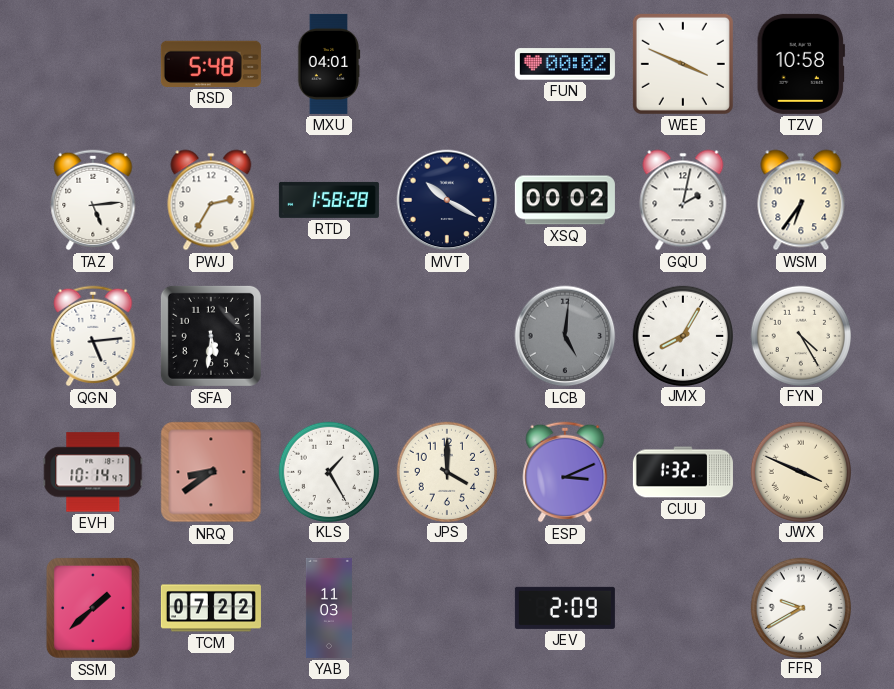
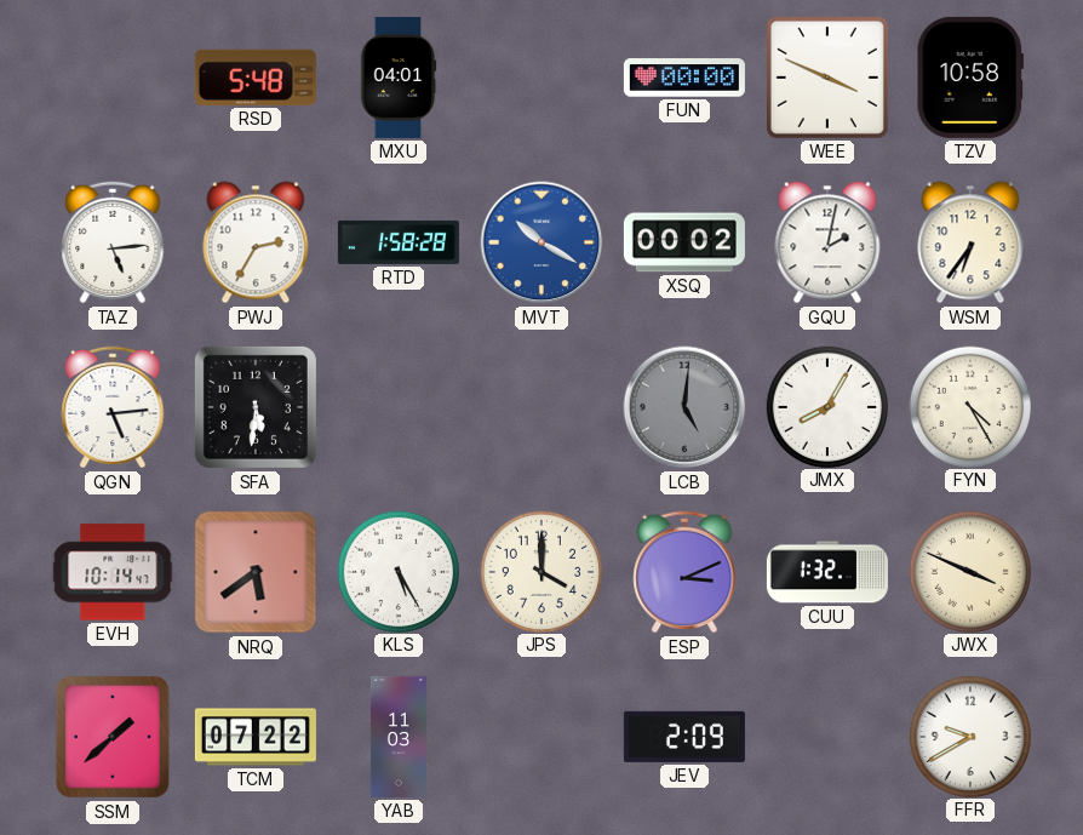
FUN: 00:02 -> 00:00 (684, 78)
MVT dial: navy -> blue (541, 242)
NRQ: 8:39 -> 5:39 (256, 572)
KLS: 1:25 -> 5:25 (397, 571)
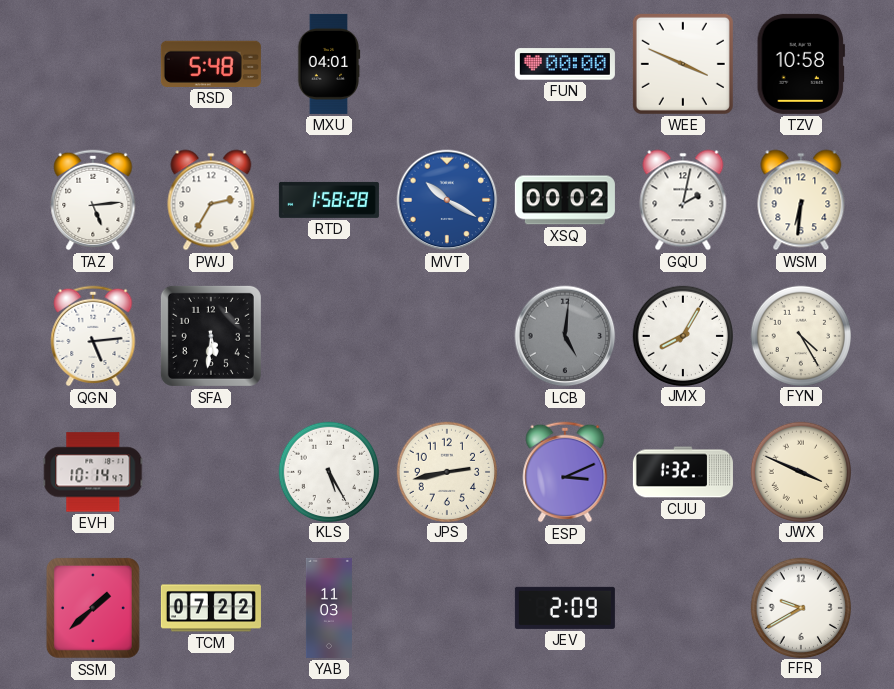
WSM: 6:36 -> 6:31 (801, 200)
NRQ: 5:39 -> none (256, 572)
JPS: 4:00 -> 2:43 (446, 471)
